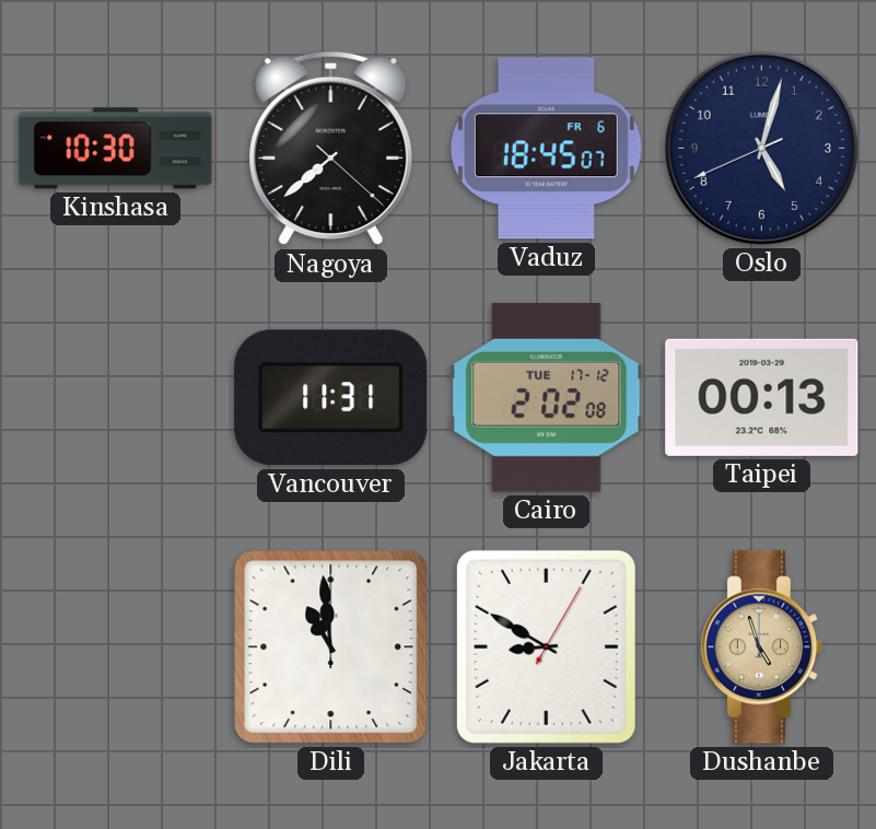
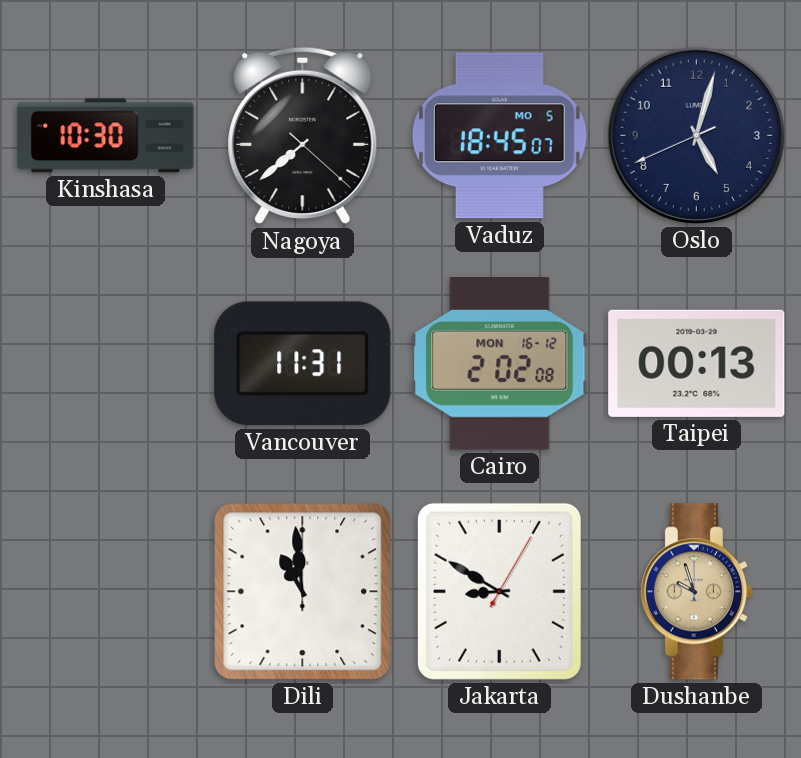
Vaduz date: FR 6 -> MO 5 (499, 136)
Cairo date: TUE 17-12 -> MON 16-12 (500, 364)
Dushanbe: 4:57 -> 9:57 (696, 592)
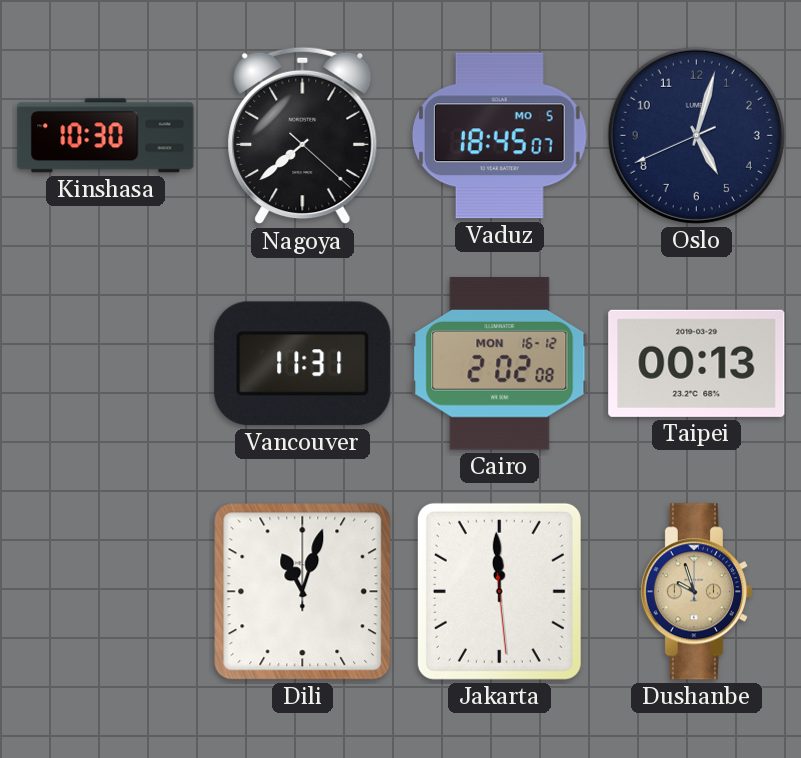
Dili: 10:59 -> 11:03 (303, 592)
Jakarta: 8:50 -> 11:59 (499, 591)
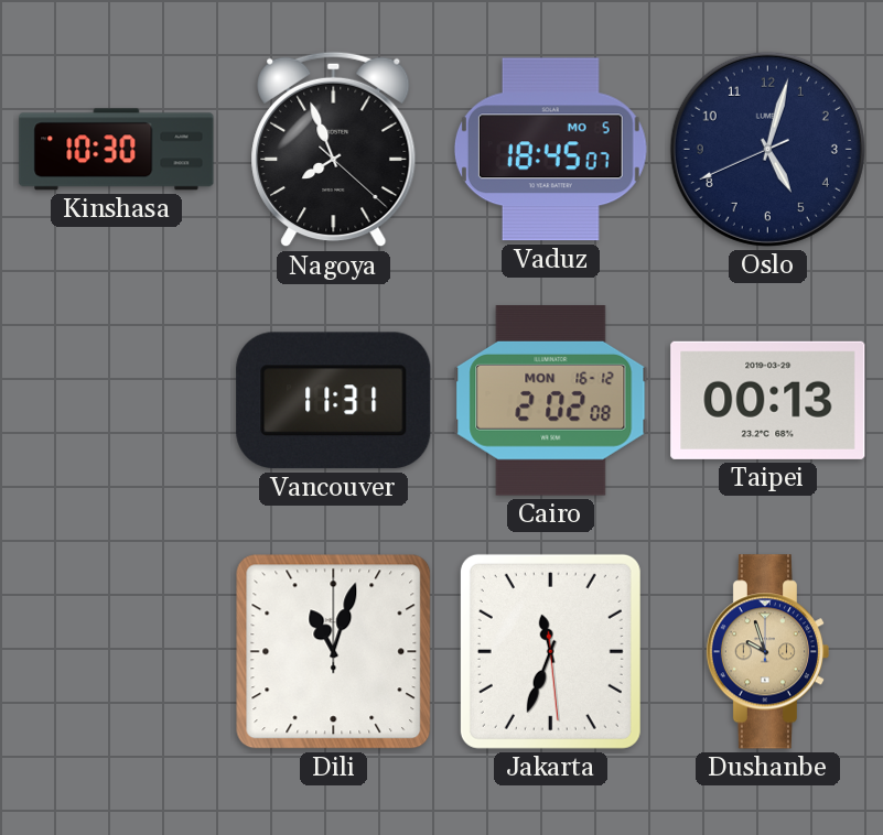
Nagoya: 7:38 -> 7:56 (334, 150)
Jakarta: 11:59 -> 11:33 (550, 651)
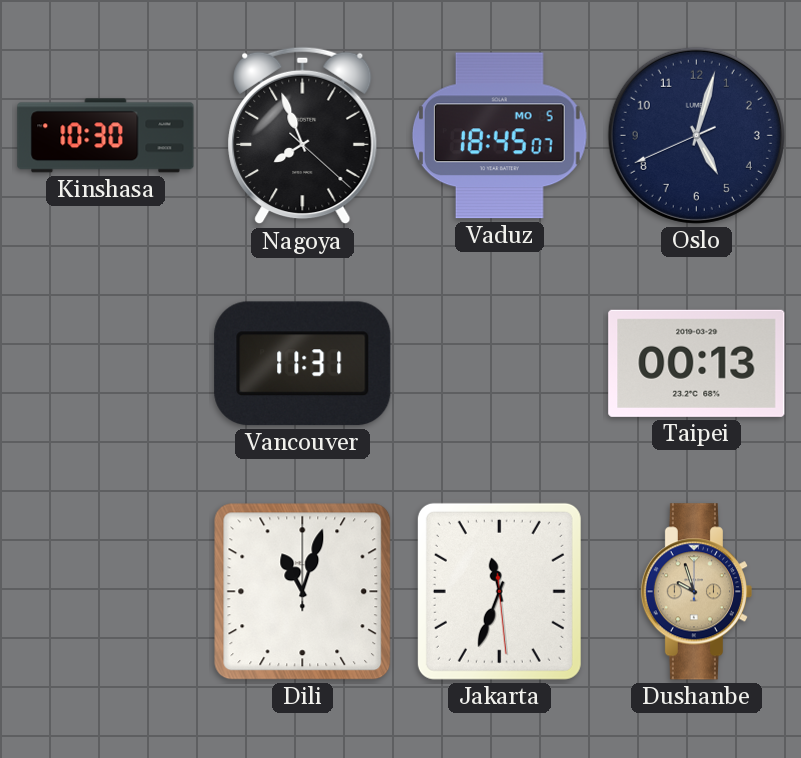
Cairo: 2:02 -> none (551, 401)
